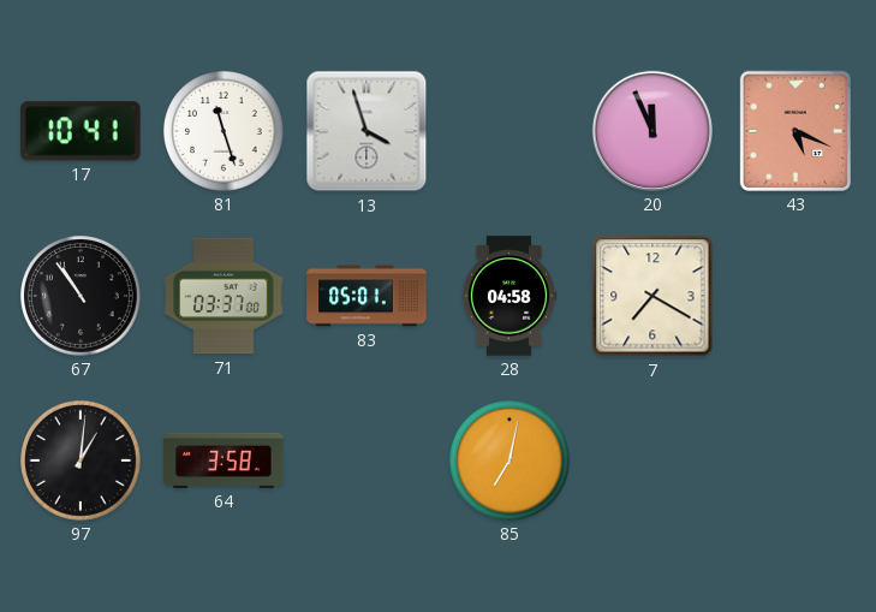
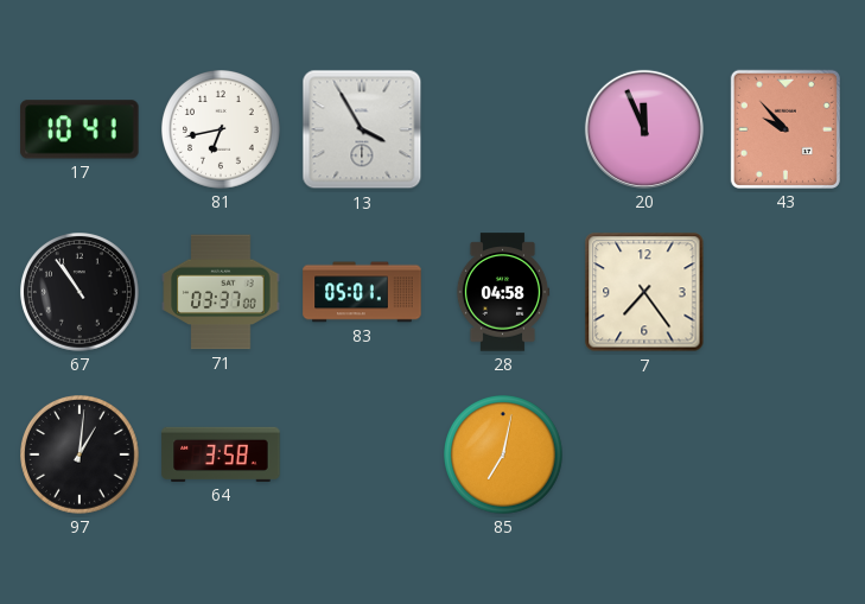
81: 11:27 -> 6:43 (222, 131)
13: 3:57 -> 3:55 (362, 129)
43: 5:19 -> 9:53 (786, 129)
7: 7:20 -> 7:24 (644, 292)
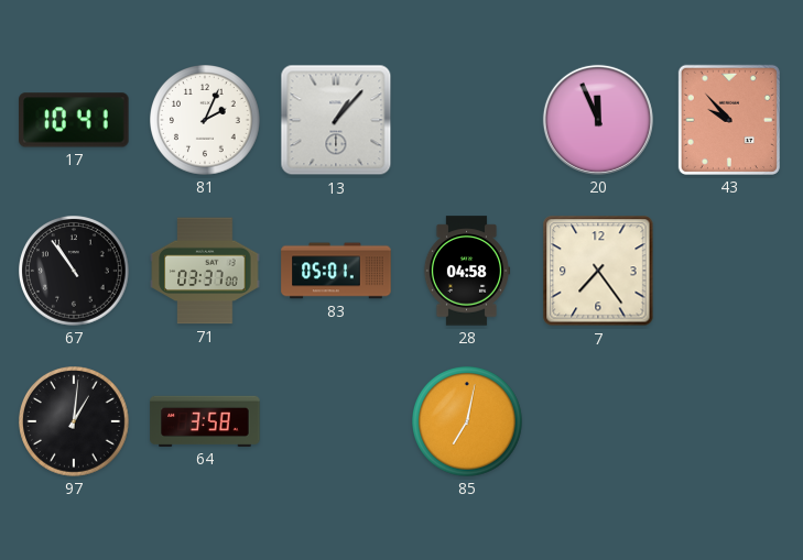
81: 6:43 -> 2:04 (206, 121)
13: 3:55 -> 1:07 (336, 120)
